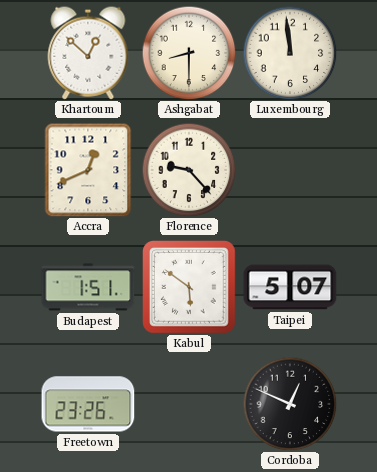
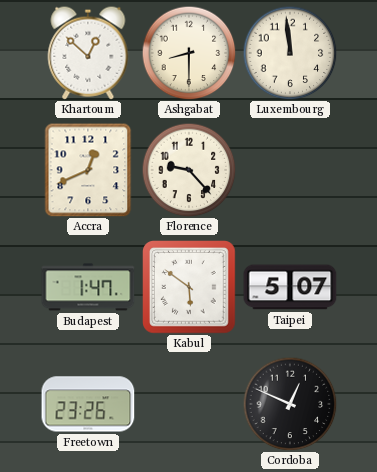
Budapest: 1:51 -> 1:47 (88, 287)
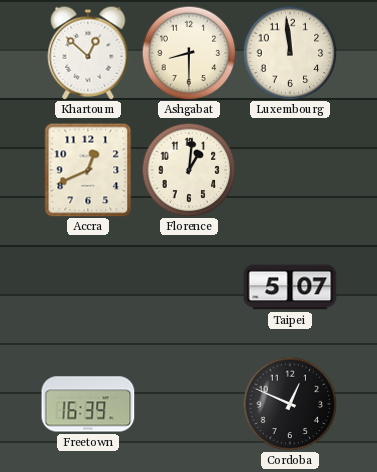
Florence: 9:23 -> 1:01 (189, 170)
Budapest: 1:47 -> none (88, 287)
Kabul: 5:51 -> none (190, 288)
Freetown: 23:26 -> 16:39 (88, 404)
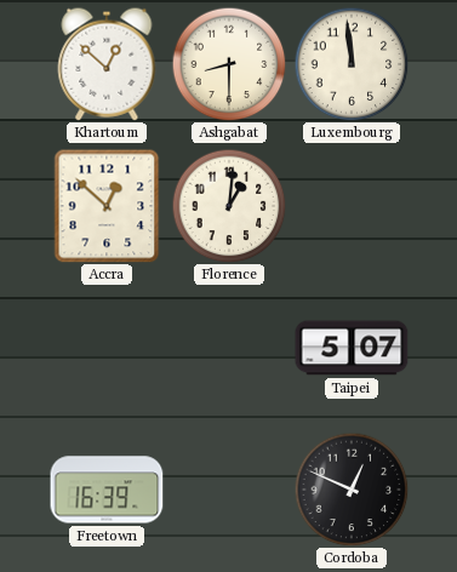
Accra: 12:41 -> 12:52 (107, 206)
